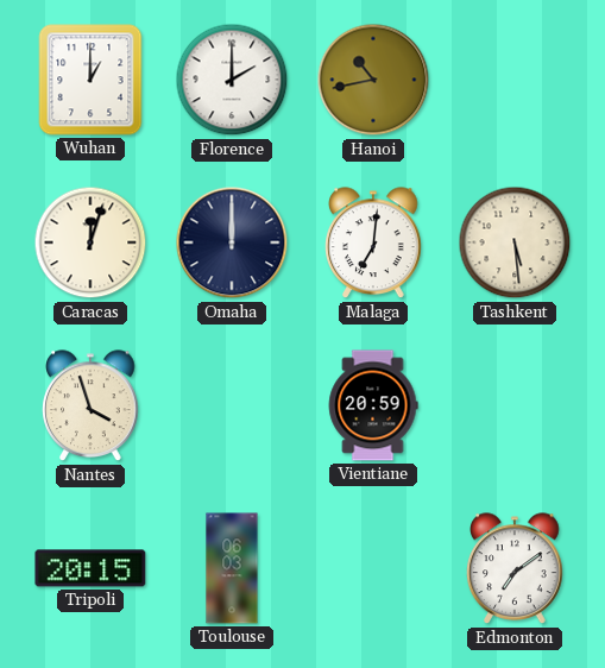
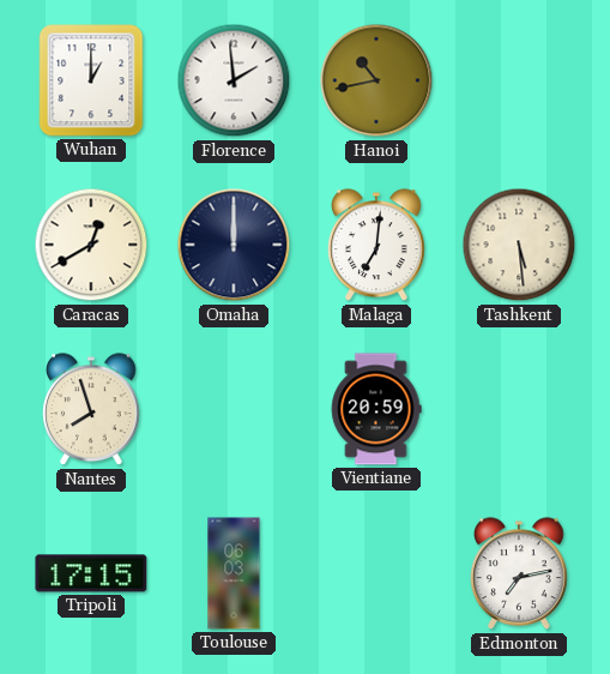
Florence: 2:00 -> 1:59 (234, 80)
Caracas: 12:03 -> 12:40 (91, 245)
Nantes: 3:57 -> 7:57 (91, 410)
Tripoli: 20:15 -> 17:15 (91, 573)
Edmonton: 7:09 -> 7:13 (519, 574)
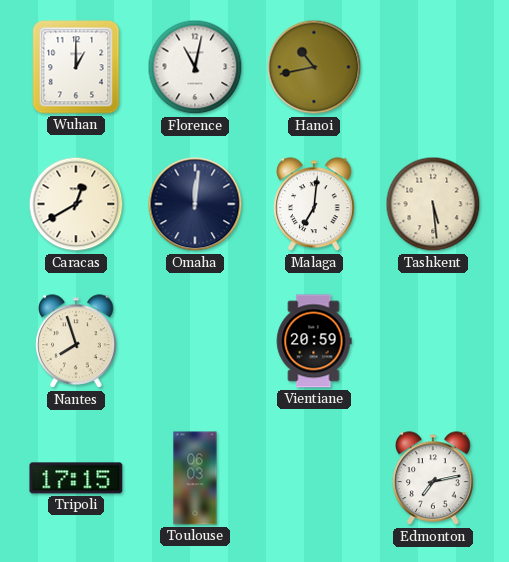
Florence: 1:59 -> 11:02 (195, 67)
Omaha: 12:00 -> 12:01 (195, 204)
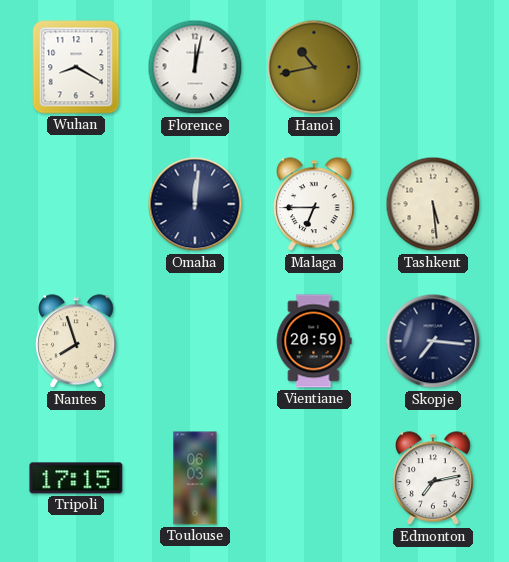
Wuhan: 1:00 -> 8:20 (76, 67)
Florence: 11:02 -> 12:02 (195, 67)
Caracas: 12:40 -> none (76, 204)
Malaga: 7:01 -> 6:45 (314, 205)
Skopje: none -> 7:16 (433, 341)
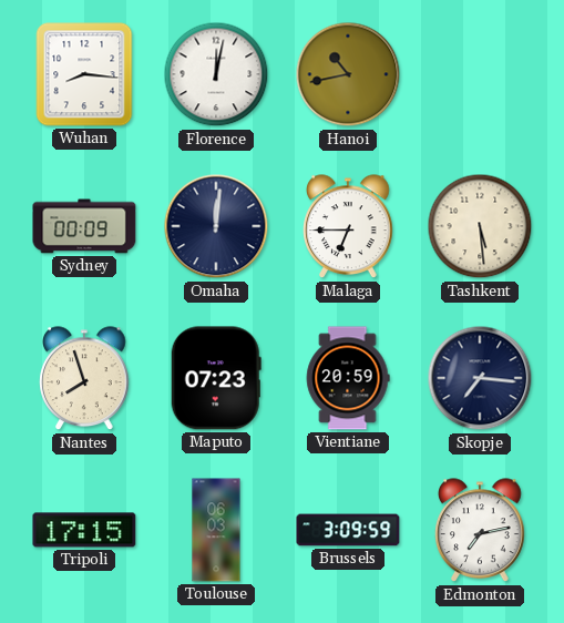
Wuhan: 8:20 -> 8:16 (84, 74)
Sydney: none -> 00:09 (84, 226)
Maputo: none -> 07:23 (216, 378)
Brussels: none -> 3:09 (348, 530)
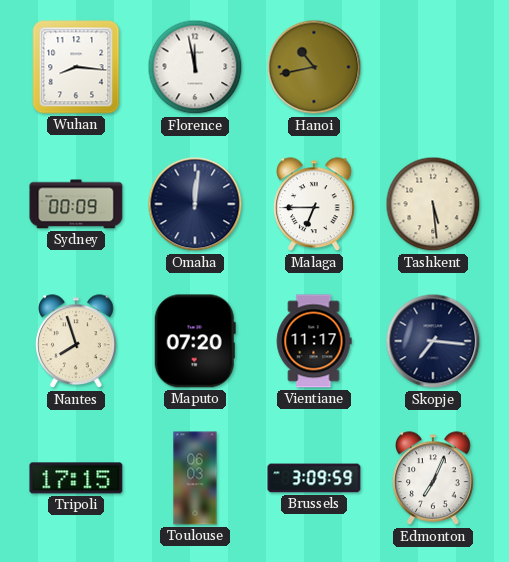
Florence: 12:02 -> 11:58 (195, 67)
Maputo: 07:23 -> 07:20 (195, 341)
Vientiane: 20:59 -> 11:17 (314, 341)
Edmonton: 7:13 -> 7:04 (433, 479)
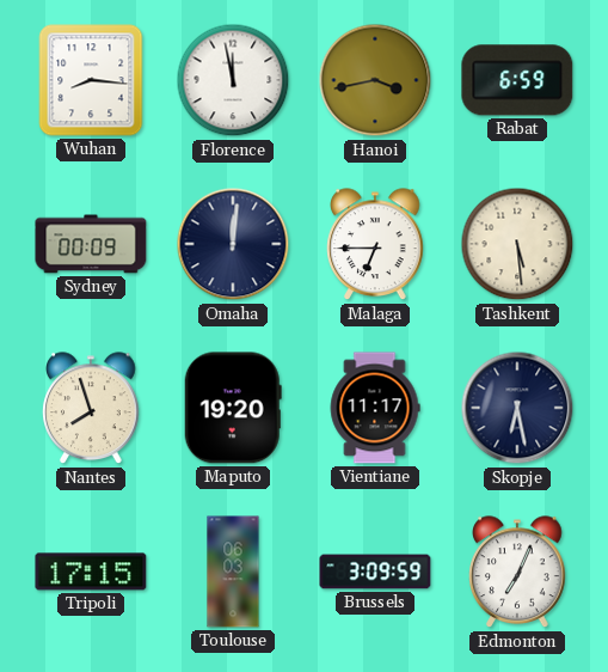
Hanoi: 10:43 -> 3:43 (375, 80)
Rabat: none -> 6:59 (517, 80)
Maputo: 07:20 -> 19:20 (233, 408)
Skopje: 7:16 -> 6:28 (517, 408)
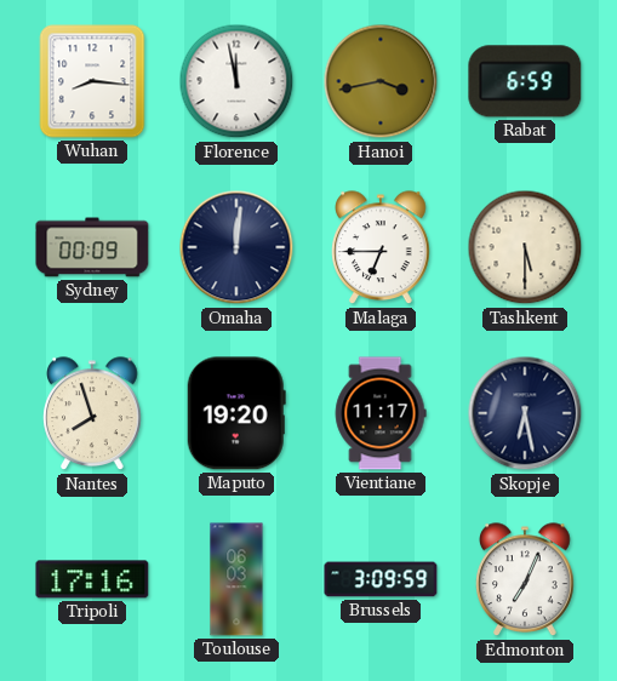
Tashkent: 5:29 -> 5:30 (525, 247)
Tripoli: 17:15 -> 17:16 (92, 579)
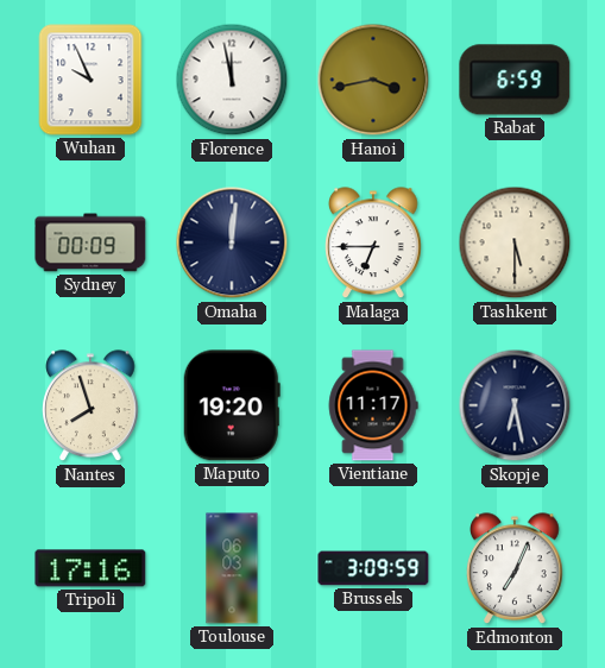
Wuhan: 8:16 -> 9:56 (90, 80)
